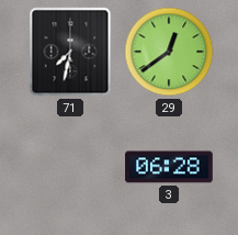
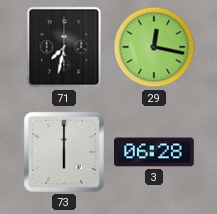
29: 12:39 -> 12:17 (154, 47)
73: none -> 6:00 (64, 152)
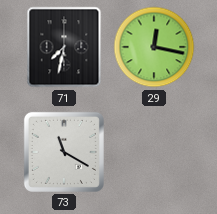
73: 6:00 -> 11:20 (64, 152)
3: 06:28 -> none (154, 152)
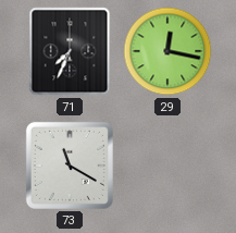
71: 7:32 -> 7:34 (70, 51)
